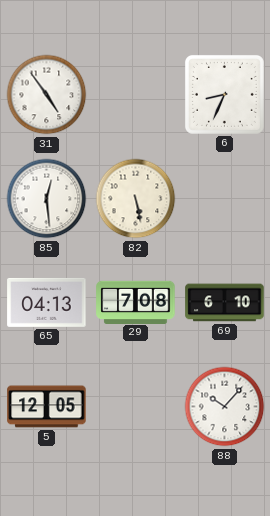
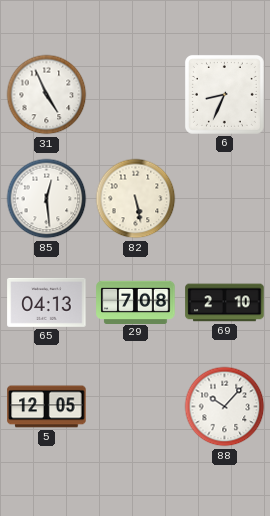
31: 4:54 -> 4:56 (47, 95)
69: 6:10 -> 2:10 (225, 303)
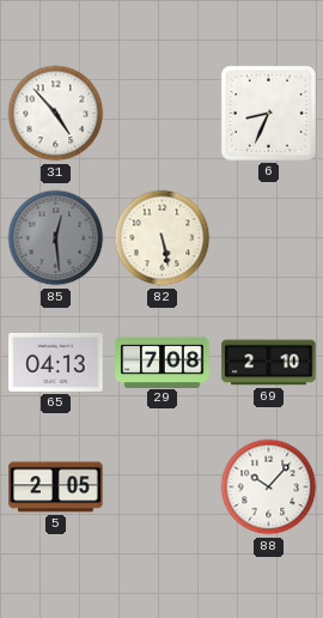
31: 4:56 -> 4:53 (56, 114)
85 dial: white -> grey (56, 238)
5: 12:05 -> 2:05 (56, 487)
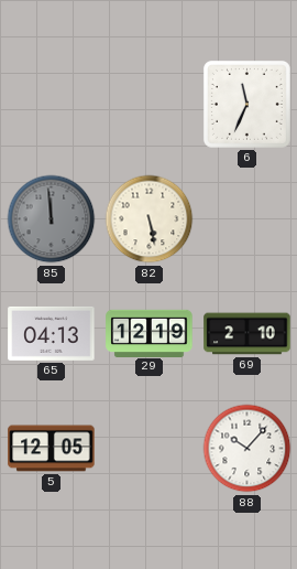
31: 4:53 -> none (56, 114)
6: 8:34 -> 11:34 (246, 104)
85: 12:29 -> 11:59 (52, 219)
29: 7:08 -> 12:19 (150, 333)
5: 2:05 -> 12:05 (52, 449)
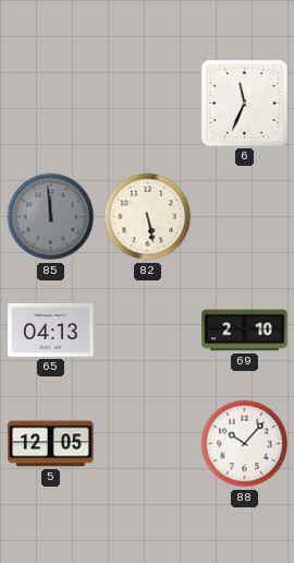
29: 12:19 -> none (150, 333)
